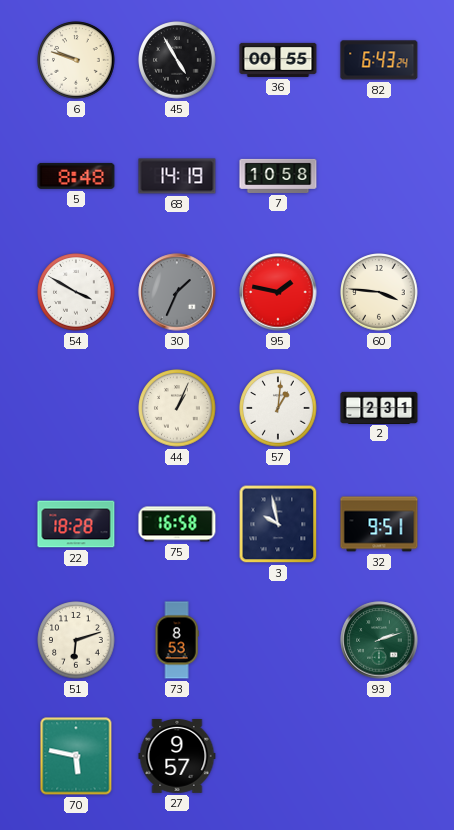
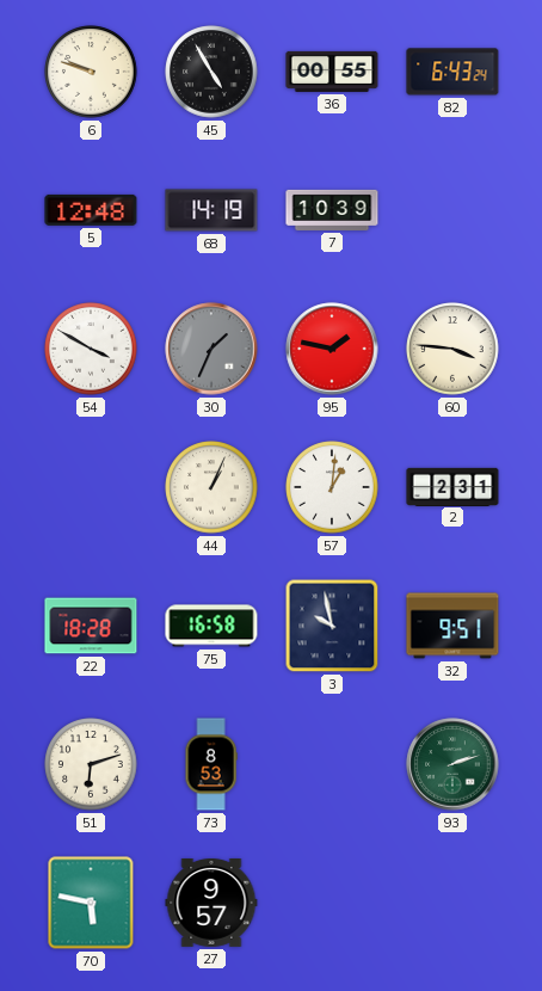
5: 8:48 -> 12:48 (91, 210)
7: 10:58 -> 10:39 (332, 210)
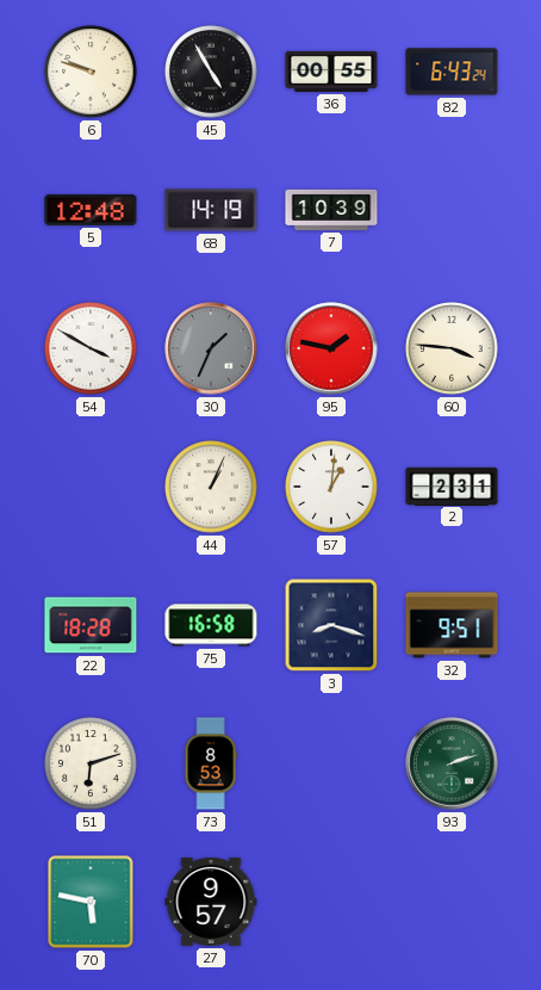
3: 9:58 -> 8:18 (331, 625)
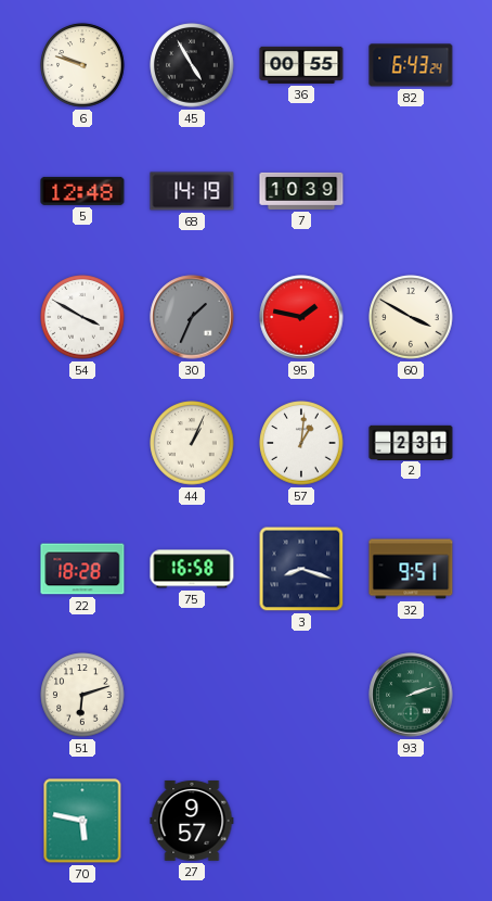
60: 3:46 -> 3:50 (411, 317)
73: 8:53 -> none (211, 763)
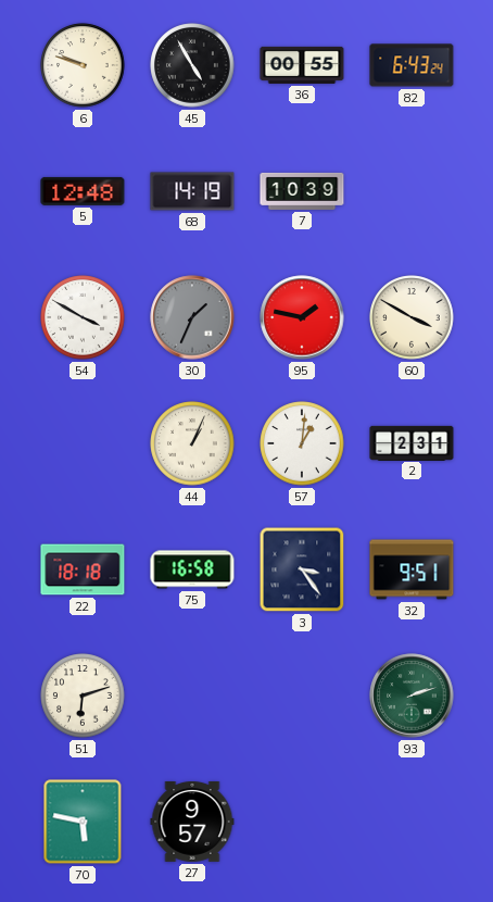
22: 18:28 -> 18:18 (83, 569)
3: 8:18 -> 3:24 (302, 569)
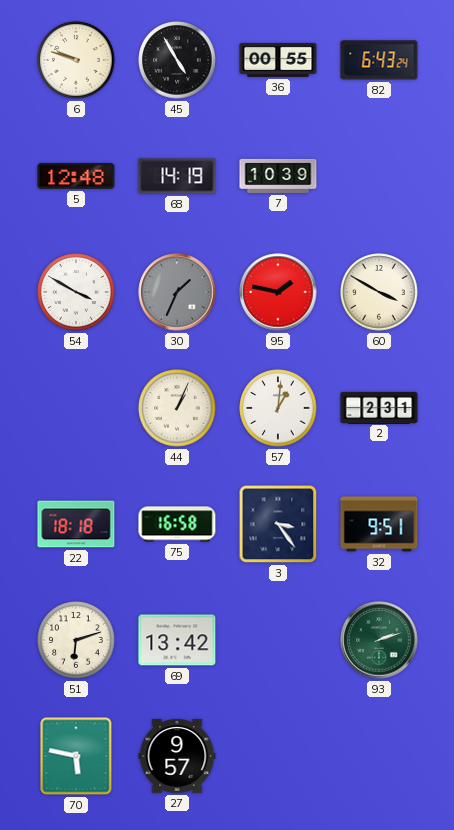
69: none -> 13:42 (177, 640)
